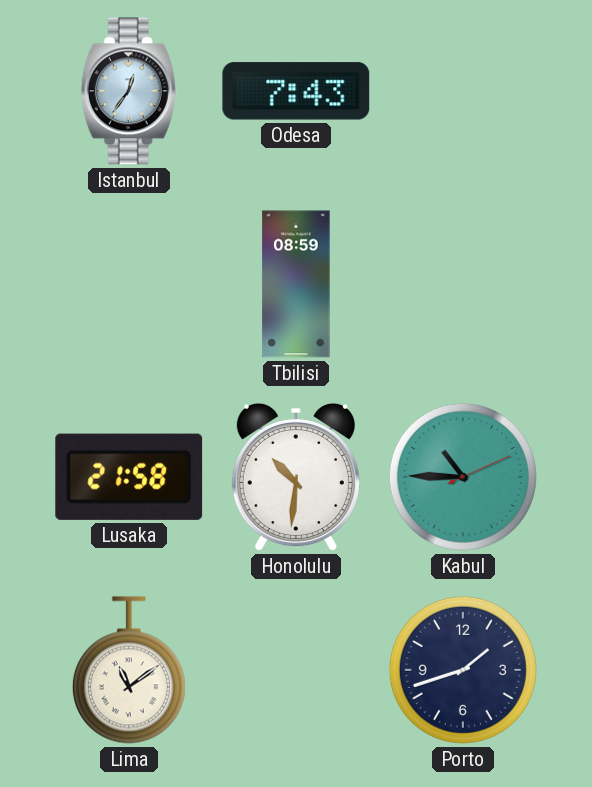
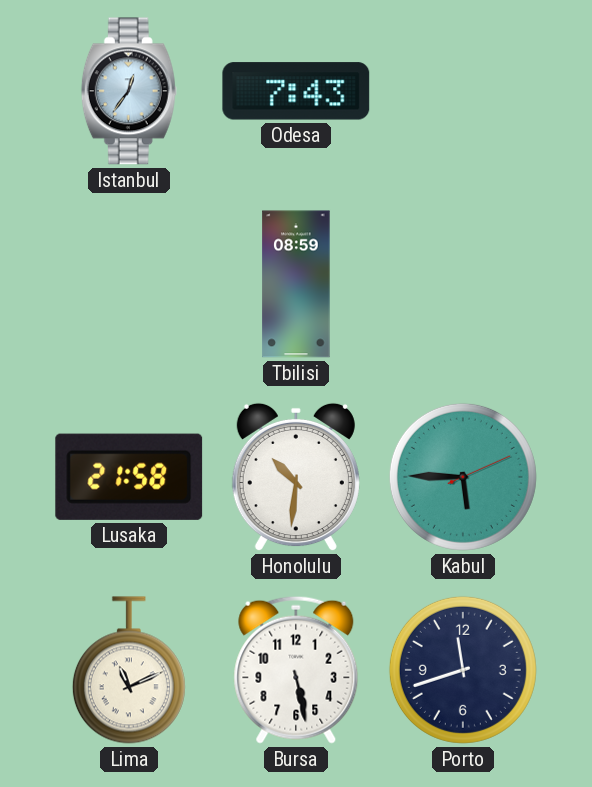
Kabul: 10:45 -> 5:45 (463, 477)
Lima: 11:09 -> 11:11 (129, 670)
Bursa: none -> 5:28 (296, 670)
Porto: 1:42 -> 11:42 (463, 670)
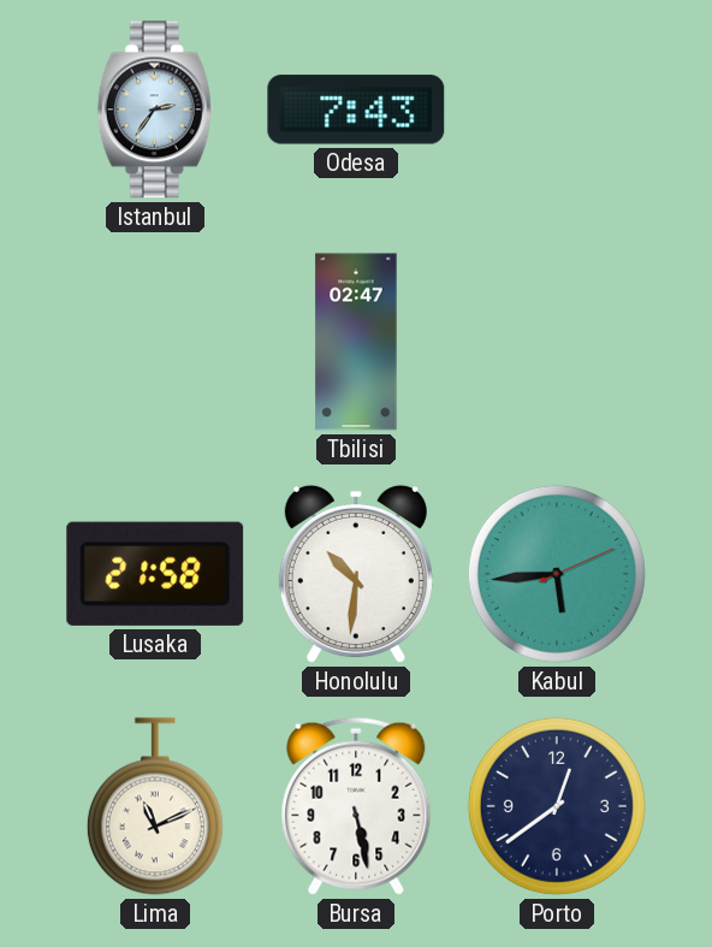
Istanbul: 12:36 -> 2:36 (155, 110)
Tbilisi: 08:59 -> 02:47 (356, 342)
Kabul: 5:45 -> 5:44 (557, 574)
Porto: 11:42 -> 12:39 (557, 806)
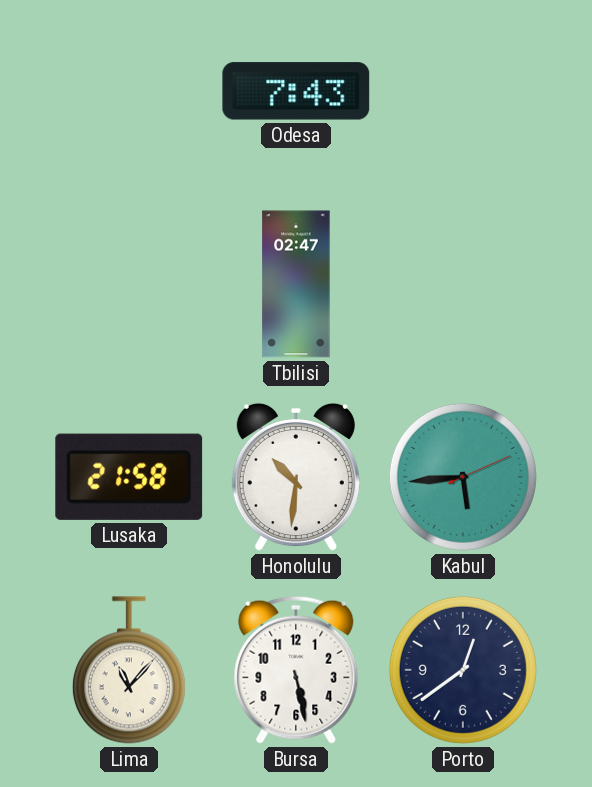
Istanbul: 2:36 -> none (155, 110)
Lima: 11:11 -> 11:07 (129, 670)
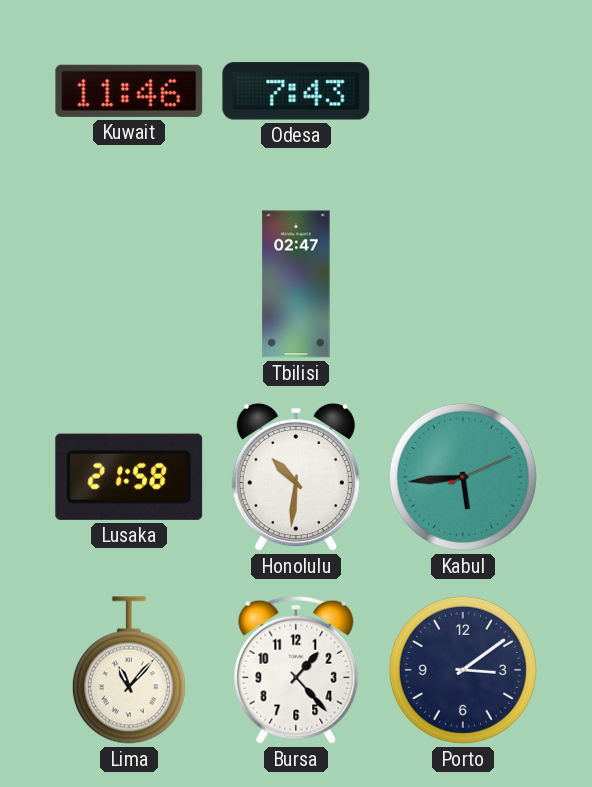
Kuwait: none -> 11:46 (129, 91)
Bursa: 5:28 -> 1:23 (296, 670)
Porto: 12:39 -> 3:09 (463, 670)
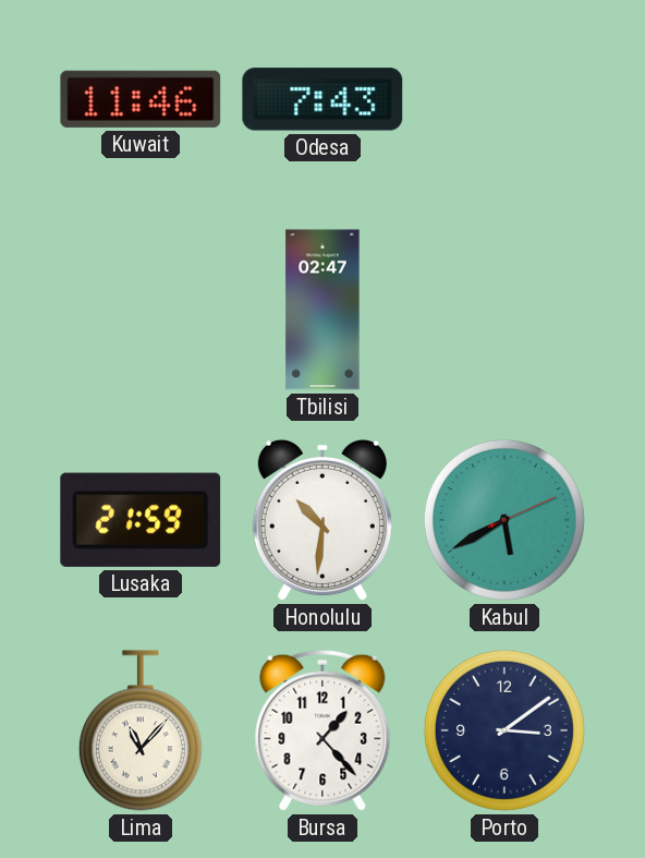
Lusaka: 21:58 -> 21:59 (141, 520)
Kabul: 5:44 -> 5:40 (504, 520)
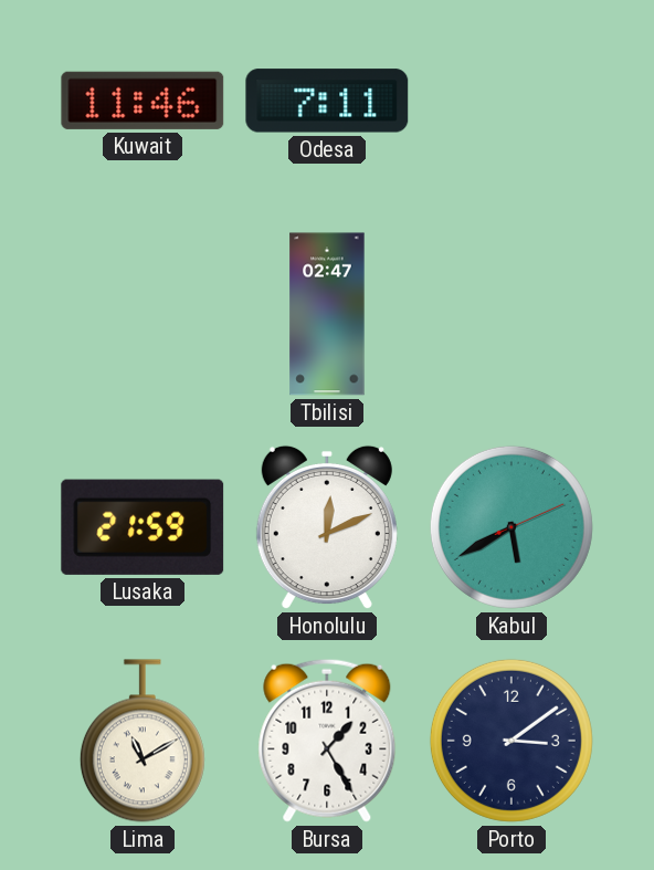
Odesa: 7:43 -> 7:11 (327, 101)
Honolulu: 10:31 -> 12:11 (327, 527)
Lima: 11:07 -> 11:10 (143, 741)
Bursa: 1:23 -> 1:25 (327, 741)
